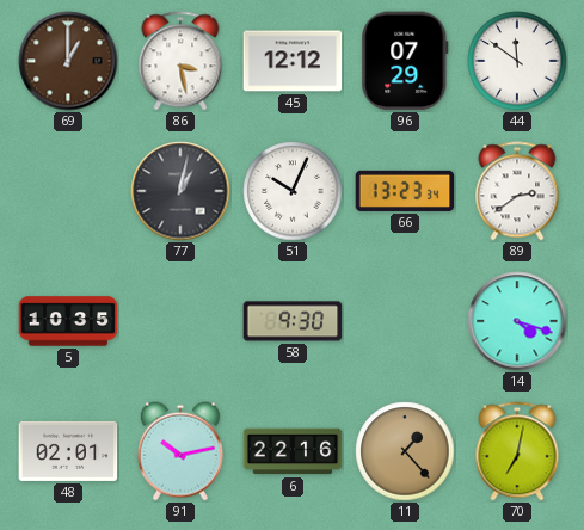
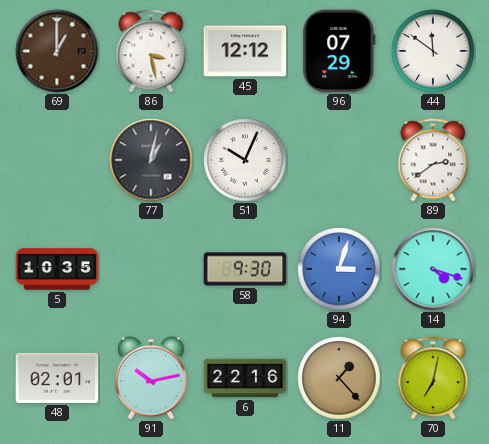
66: 13:23 -> none (405, 191)
94: none -> 3:03 (339, 269)
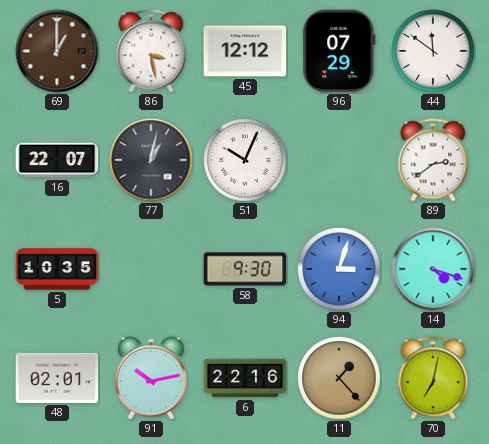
16: none -> 22:07 (57, 160)
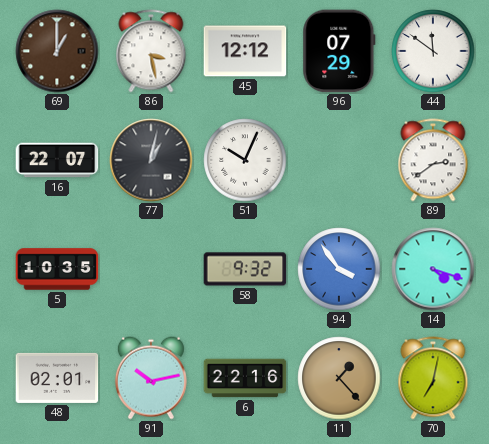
58: 9:30 -> 9:32 (245, 269)
94: 3:03 -> 3:54 (339, 269)
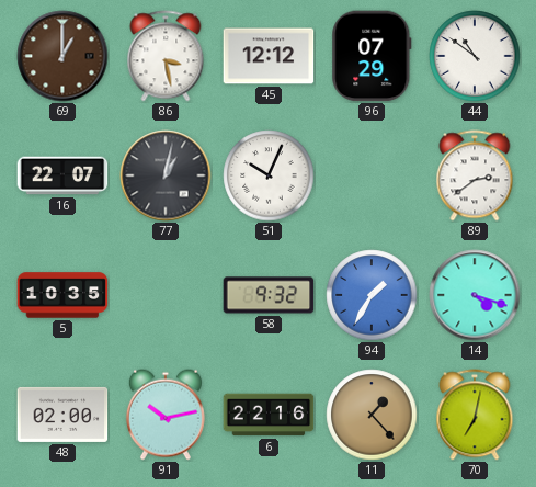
44: 11:51 -> 10:51 (475, 56)
94: 3:54 -> 1:35 (372, 295)
48: 02:01 -> 02:00 (62, 415)
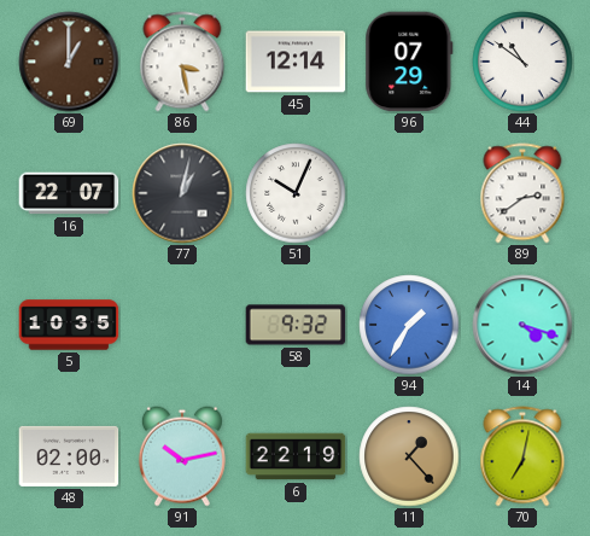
45: 12:12 -> 12:14 (296, 62)
6: 22:16 -> 22:19 (296, 456)
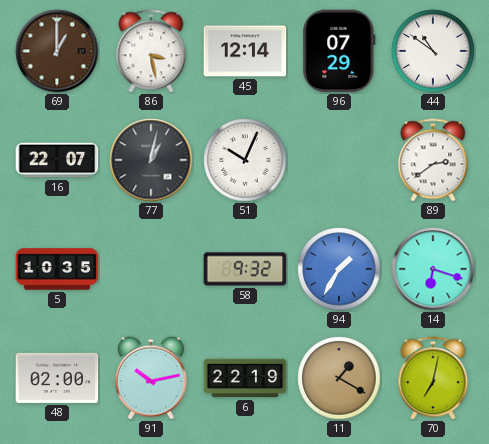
14: 4:18 -> 6:18 (433, 269)
11: 1:23 -> 1:20 (339, 378)
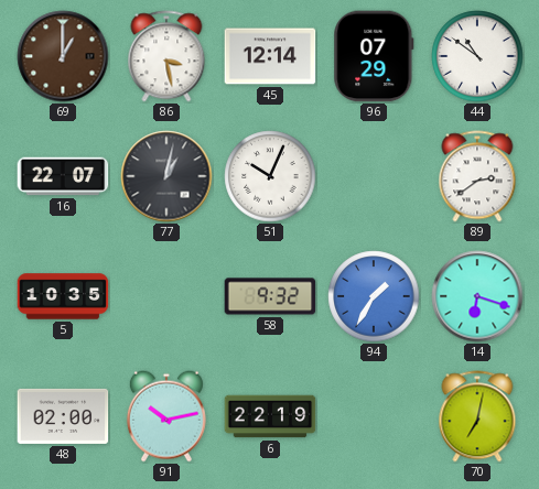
11: 1:20 -> none (339, 378)
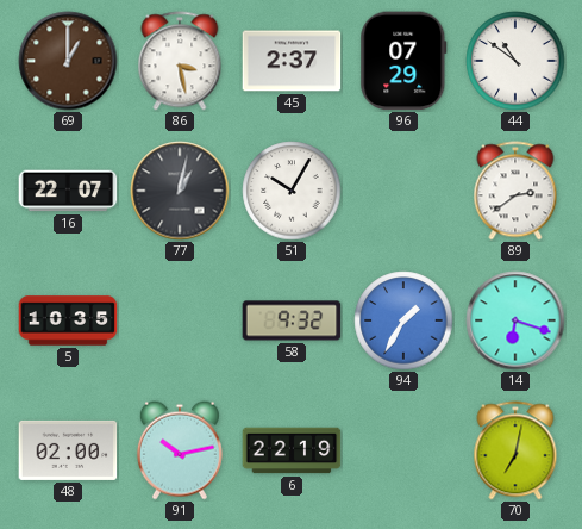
45: 12:14 -> 2:37 (292, 61)
51: 10:04 -> 10:05 (292, 191)
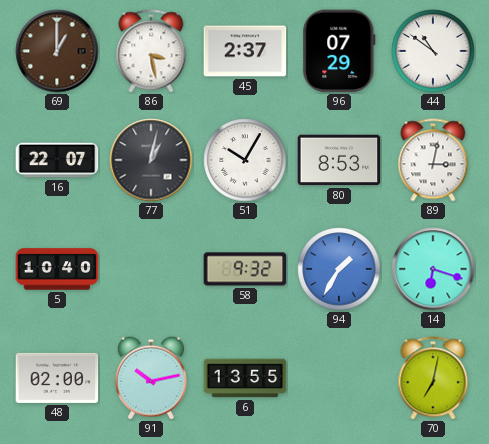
80: none -> 8:53 (339, 160)
89: 2:39 -> 3:02 (433, 160)
5: 10:35 -> 10:40 (57, 269)
6: 22:19 -> 13:55 (245, 378)
